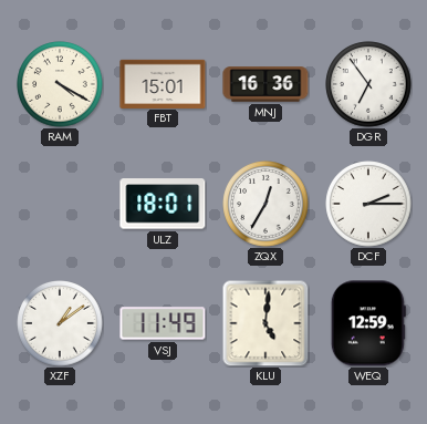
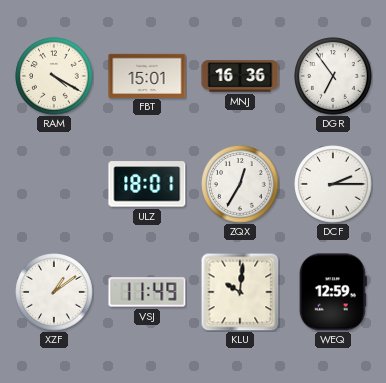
KLU: 5:01 -> 10:01 (240, 292)
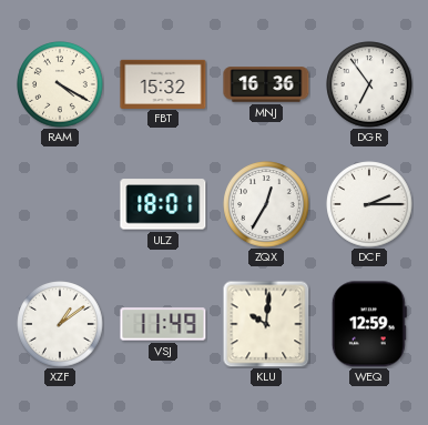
FBT: 15:01 -> 15:32 (163, 83)
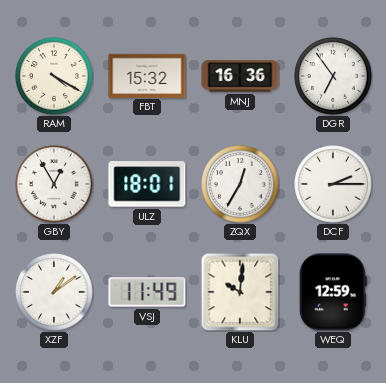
GBY: none -> 12:55 (54, 184)
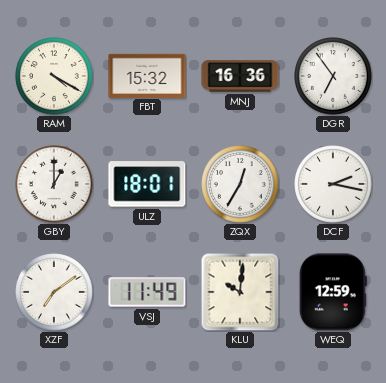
GBY: 12:55 -> 1:00 (54, 184)
DCF: 2:15 -> 2:17 (333, 184)
XZF: 1:09 -> 7:09 (54, 292)
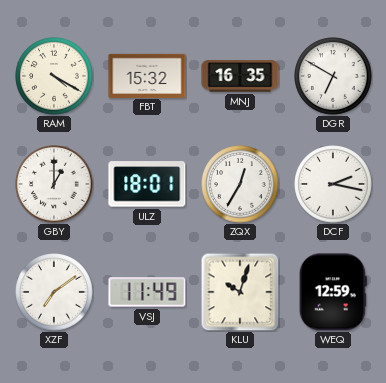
MNJ: 16:36 -> 16:35 (240, 76)
DGR: 6:54 -> 6:50 (333, 76)
KLU: 10:01 -> 10:03 (240, 292)
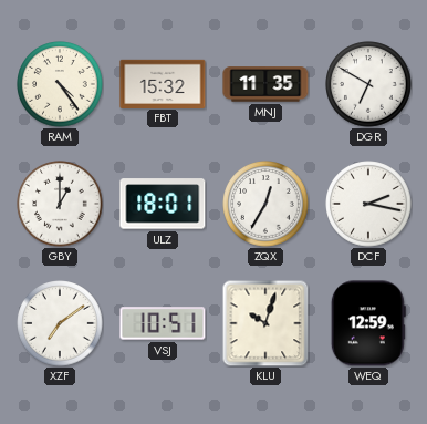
RAM: 4:20 -> 4:24 (60, 84)
MNJ: 16:35 -> 11:35 (265, 84)
VSJ: 11:49 -> 10:51 (163, 323)
